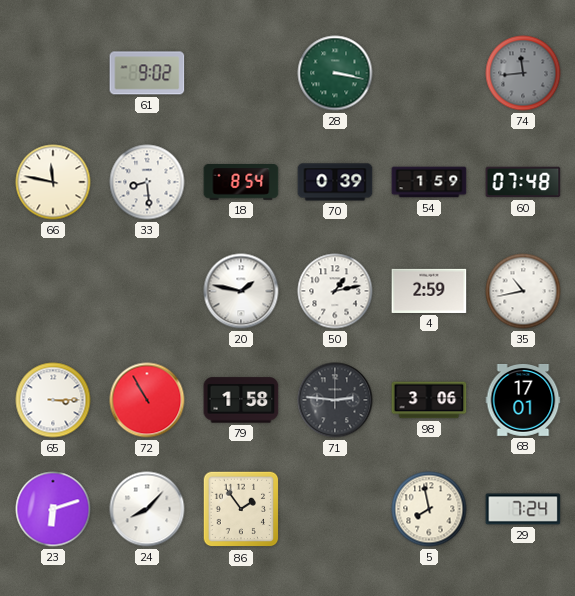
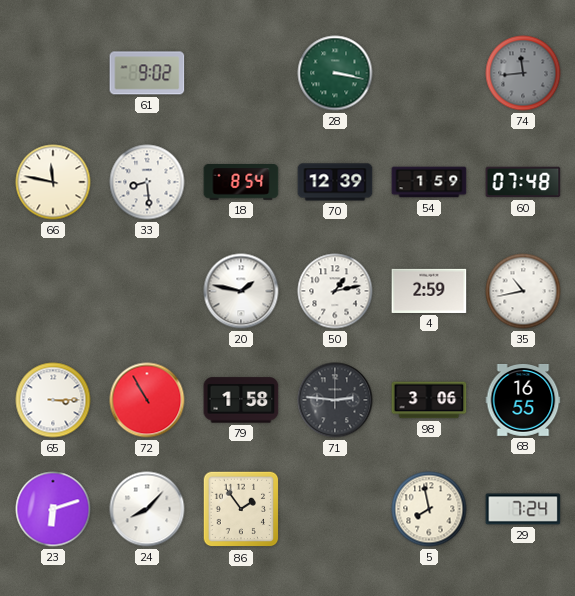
70: 0:39 -> 12:39 (335, 182)
68: 17:01 -> 16:55 (523, 400)
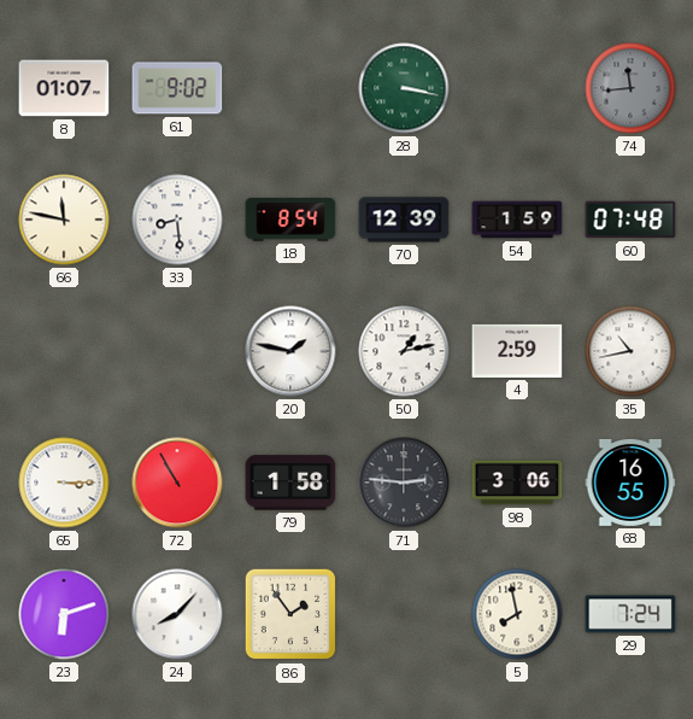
8: none -> 01:07 (64, 88)
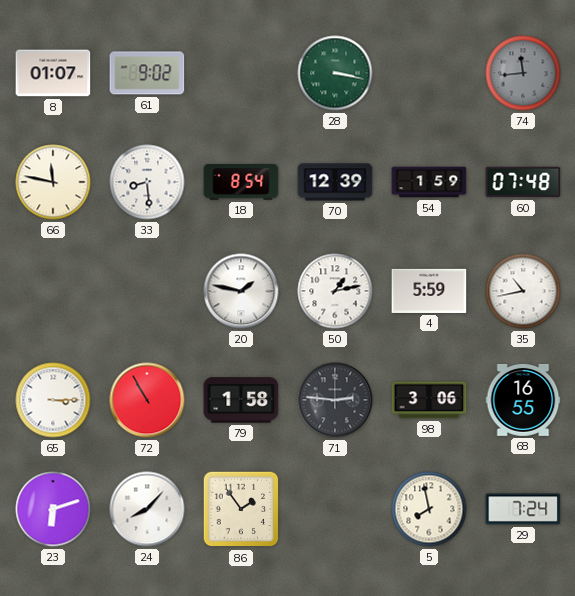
4: 2:59 -> 5:59 (429, 291)
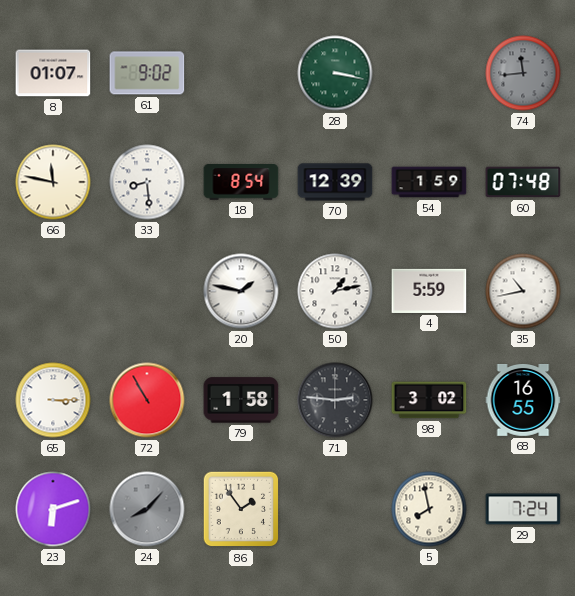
98: 3:06 -> 3:02 (429, 400)
24 dial: white -> grey (147, 509)
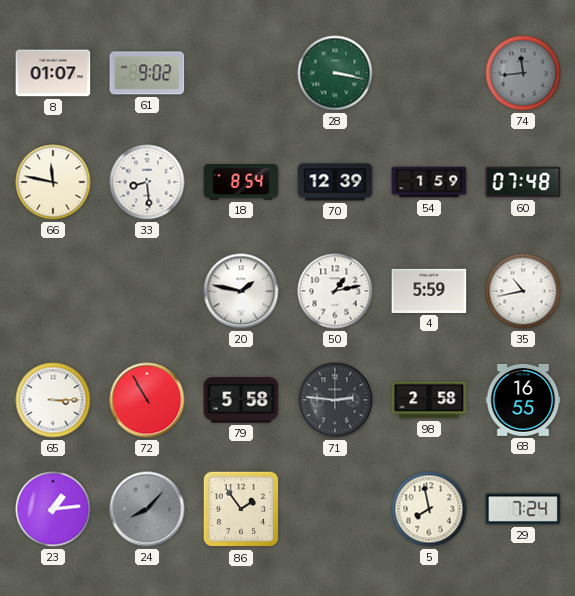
79: 1:58 -> 5:58 (241, 400)
98: 3:02 -> 2:58 (429, 400)
23: 6:12 -> 1:14 (53, 509)
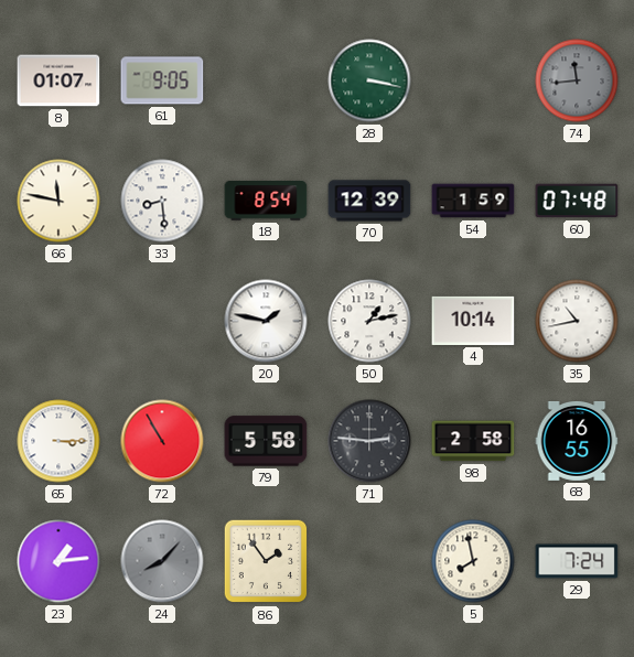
61: 9:02 -> 9:05 (162, 80)
4: 5:59 -> 10:14 (473, 321)
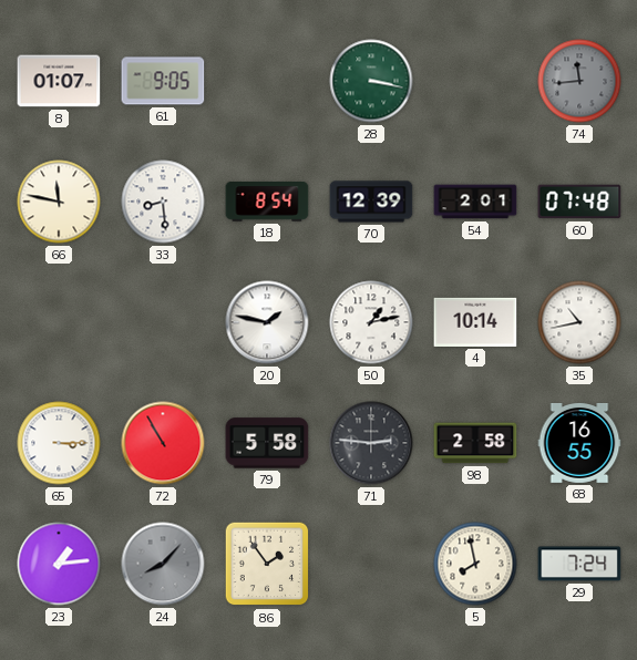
54: 1:59 -> 2:01 (475, 202)
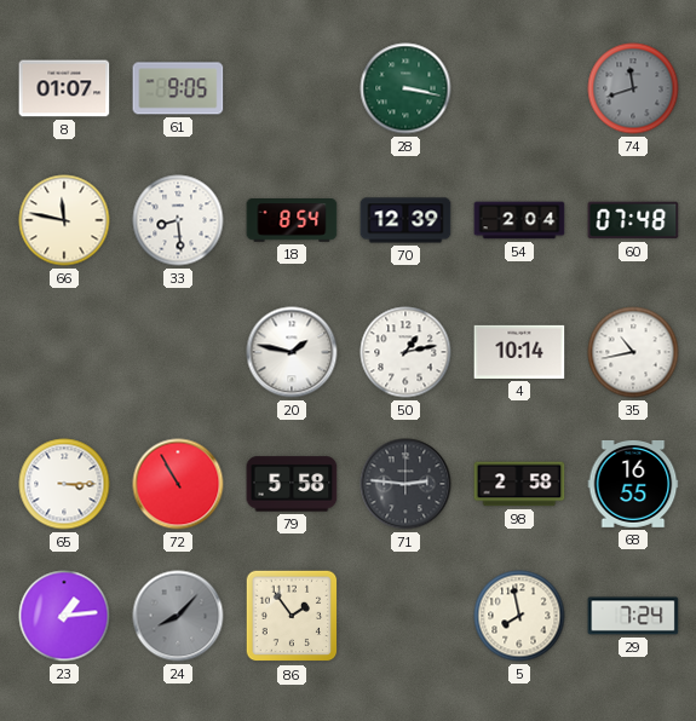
74: 11:44 -> 11:42 (633, 88)
54: 2:01 -> 2:04 (519, 220)
